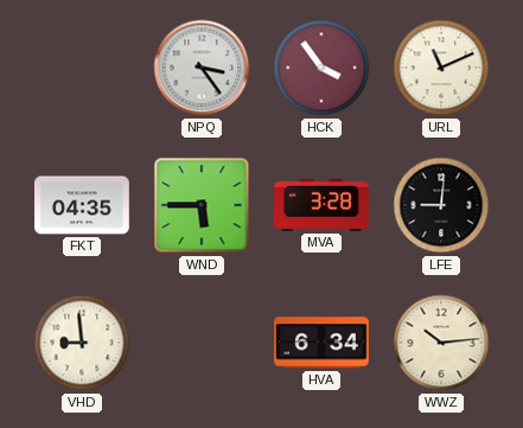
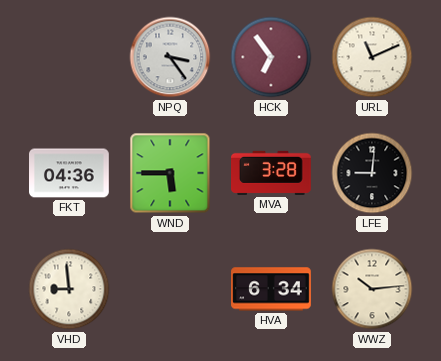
HCK: 3:54 -> 6:54 (271, 57)
FKT: 04:35 -> 04:36 (69, 173)
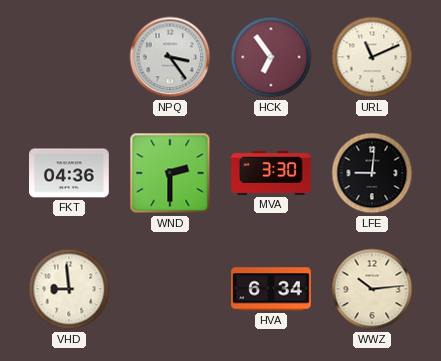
WND: 5:45 -> 2:30 (170, 173)
MVA: 3:28 -> 3:30 (272, 173)
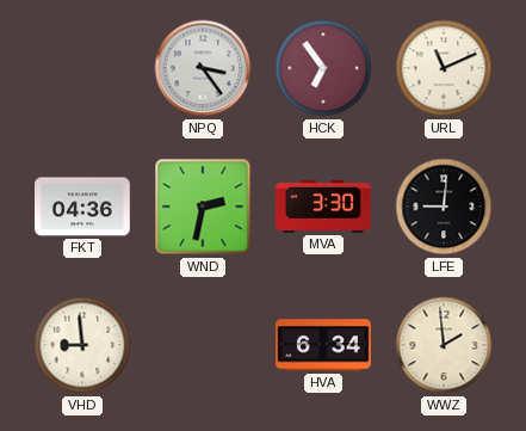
WND: 2:30 -> 2:32 (203, 207)
WWZ: 10:14 -> 1:59 (444, 345)
